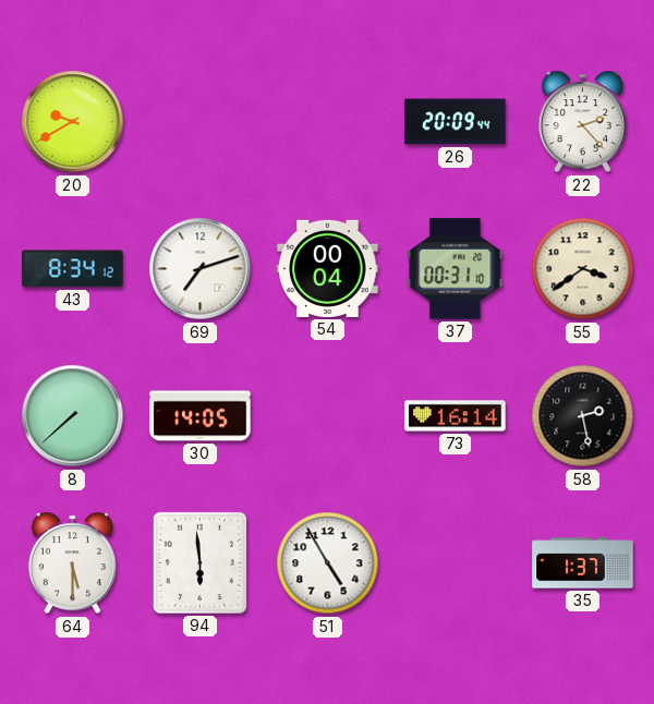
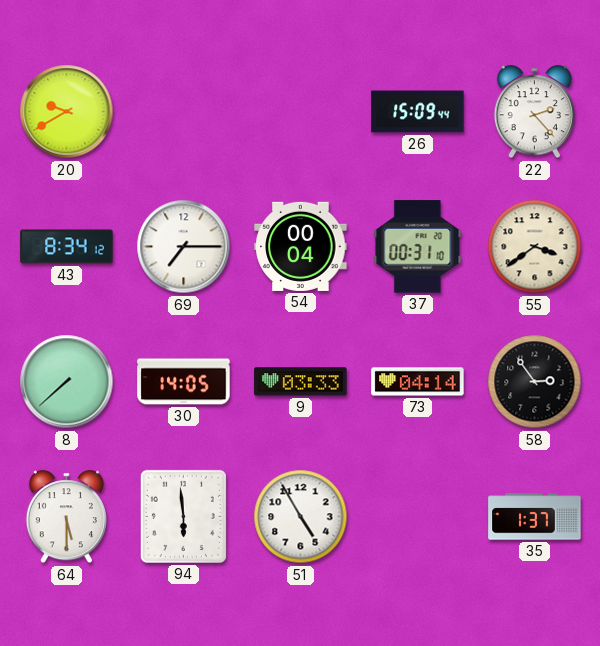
26: 20:09 -> 15:09 (418, 112)
69: 7:12 -> 7:15 (184, 247)
9: none -> 03:33 (301, 382)
73: 16:14 -> 04:14 (418, 382)
58: 2:28 -> 2:54 (535, 382)
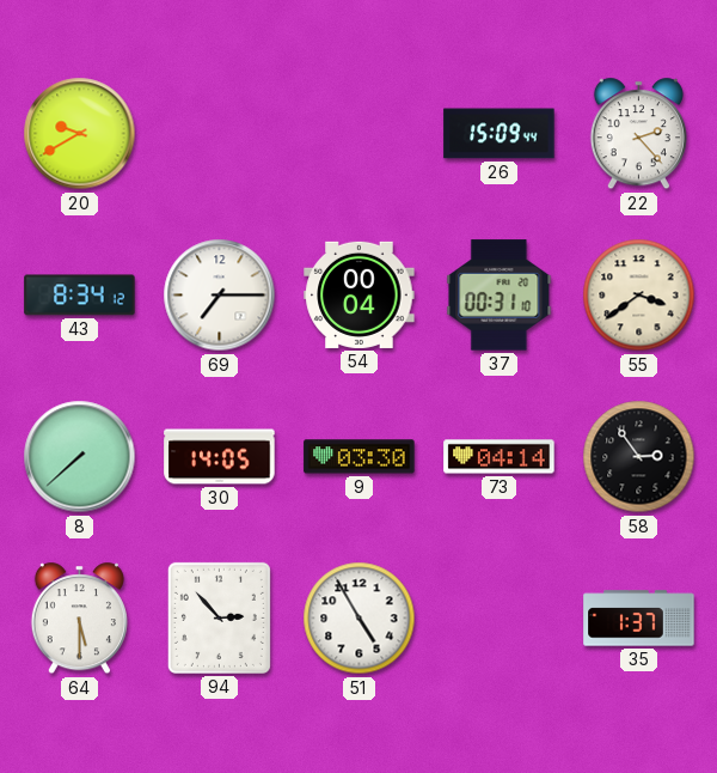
9: 03:33 -> 03:30 (360, 457)
94: 5:59 -> 2:53 (219, 617)
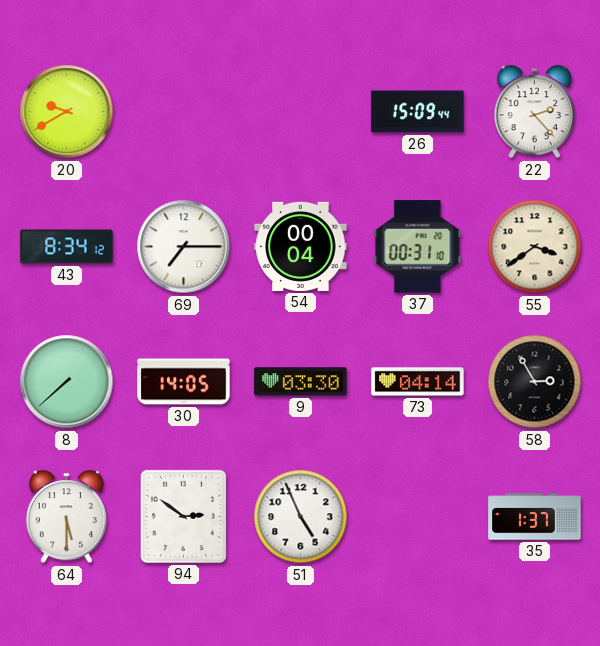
58: 2:54 -> 2:55 (535, 382)
94: 2:53 -> 2:51 (183, 516)
51: 4:55 -> 4:56 (301, 517)
